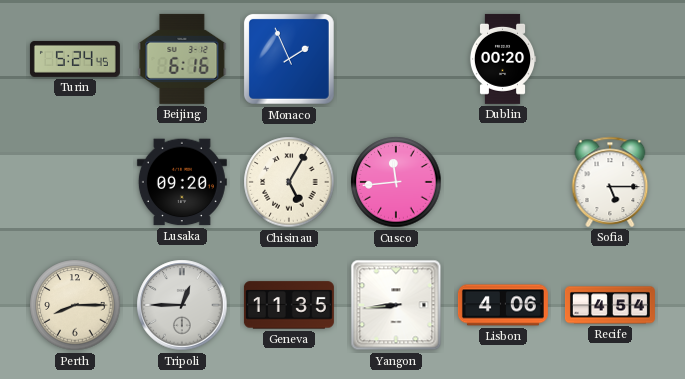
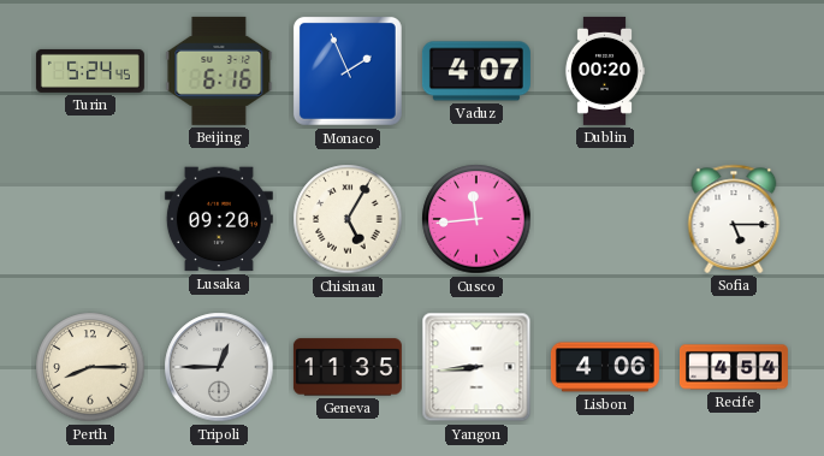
Vaduz: none -> 4:07 (476, 71)
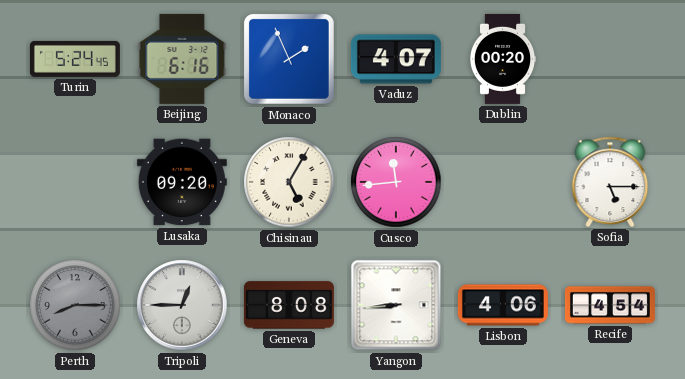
Perth dial: cream -> grey (75, 305)
Geneva: 11:35 -> 8:08 (289, 305)
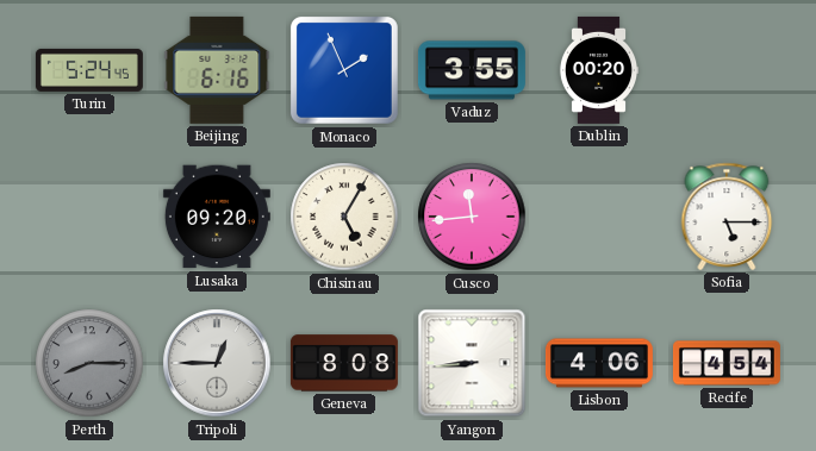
Vaduz: 4:07 -> 3:55 (472, 70)
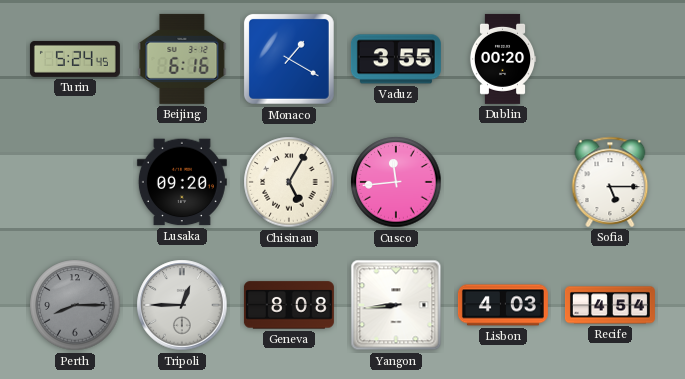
Monaco: 1:56 -> 1:20 (289, 59)
Lisbon: 4:06 -> 4:03 (503, 305)
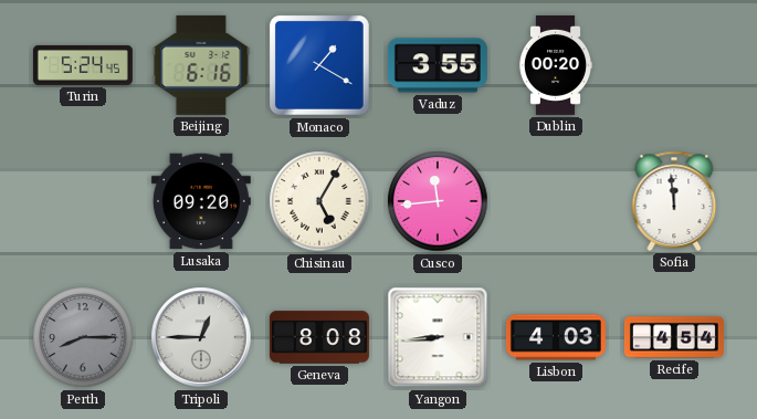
Sofia: 5:15 -> 11:59 (674, 201)
